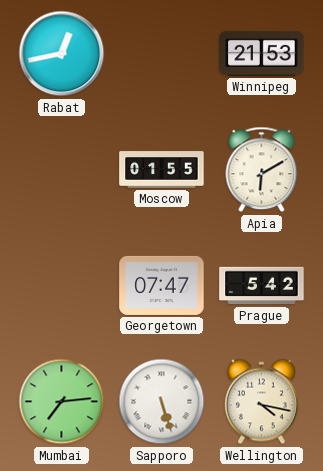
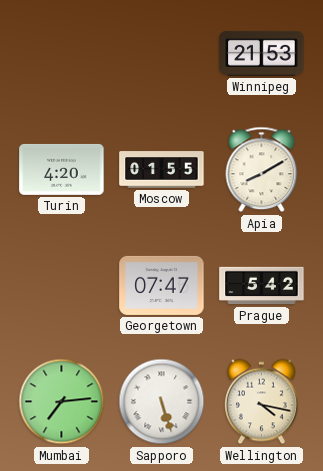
Rabat: 12:43 -> none (62, 54)
Turin: none -> 4:20 (62, 169)
Apia: 6:10 -> 8:10 (262, 170)
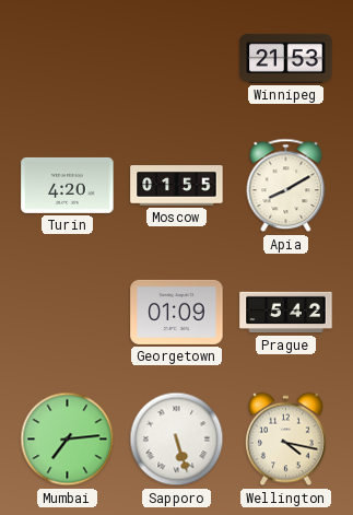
Georgetown: 07:47 -> 01:09 (177, 312)
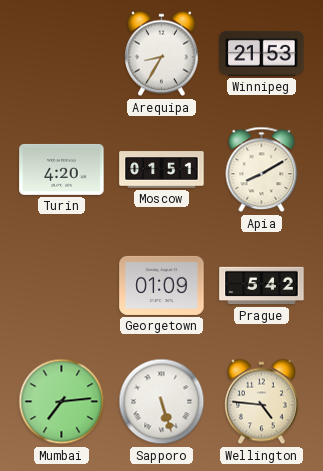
Arequipa: none -> 8:35 (162, 54)
Moscow: 01:55 -> 01:51 (162, 170)
Wellington: 4:17 -> 4:46 (262, 402)
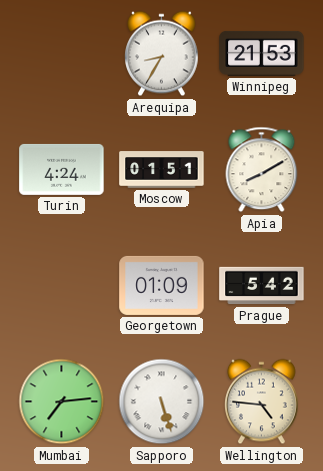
Turin: 4:20 -> 4:24 (62, 169)
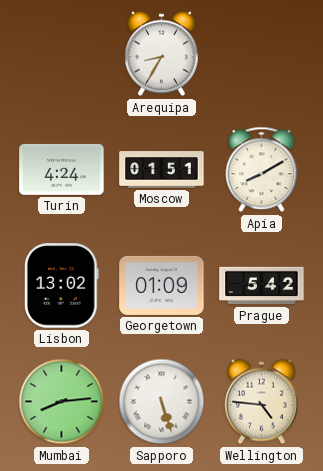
Winnipeg: 21:53 -> none (262, 53)
Lisbon: none -> 13:02 (61, 286)
Mumbai: 7:14 -> 8:14 (62, 402)
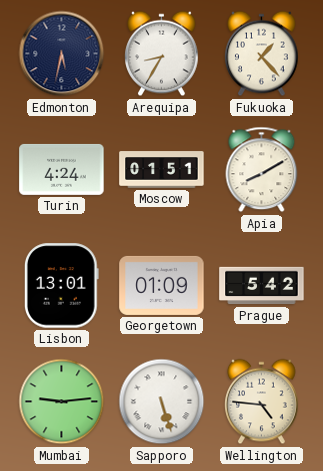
Edmonton: none -> 5:32 (62, 54)
Fukuoka: none -> 1:23 (262, 54)
Lisbon: 13:02 -> 13:01 (61, 286)
Mumbai: 8:14 -> 9:14 (62, 402)
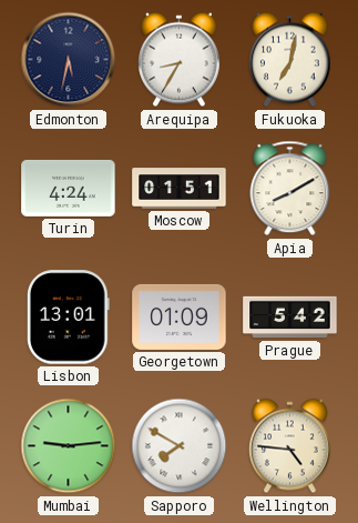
Fukuoka: 1:23 -> 7:02 (290, 60)
Sapporo: 5:27 -> 7:50 (180, 446)
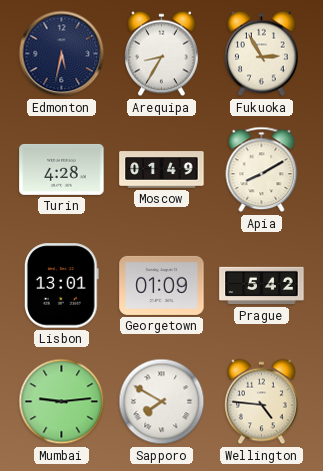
Fukuoka: 7:02 -> 2:55 (262, 54)
Turin: 4:24 -> 4:28 (62, 169)
Moscow: 01:51 -> 01:49 (162, 170)
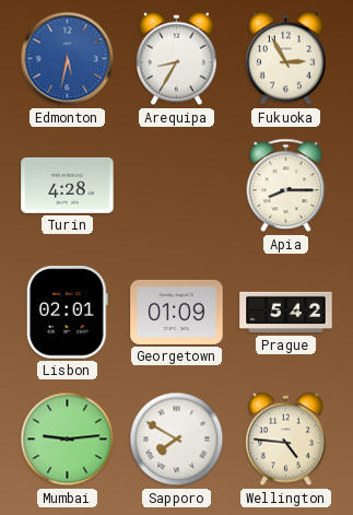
Edmonton dial: navy -> blue (68, 59)
Moscow: 01:49 -> none (162, 170)
Apia: 8:10 -> 8:15 (286, 186)
Lisbon: 13:01 -> 02:01 (67, 313)
